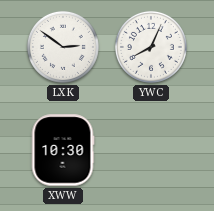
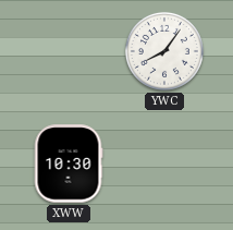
LXK: 2:51 -> none (63, 47)
YWC: 8:04 -> 8:06 (164, 51)
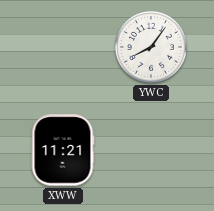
XWW: 10:30 -> 11:21 (63, 150)
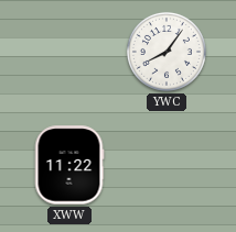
XWW: 11:21 -> 11:22 (69, 165)
